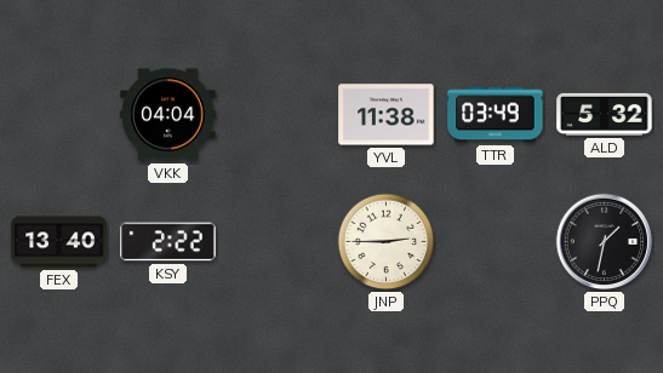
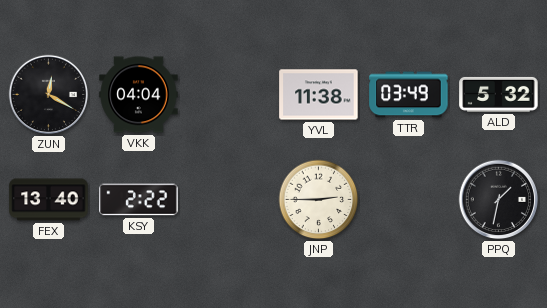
ZUN: none -> 12:20 (49, 95)
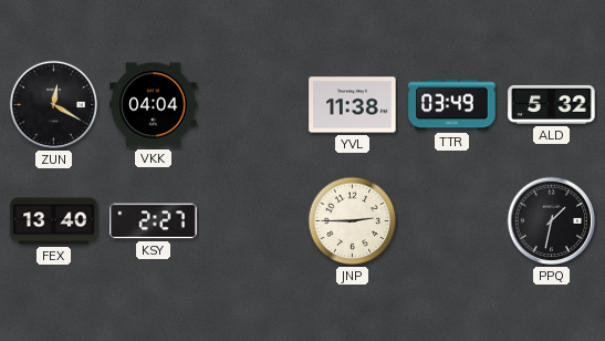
KSY: 2:22 -> 2:27 (154, 221)
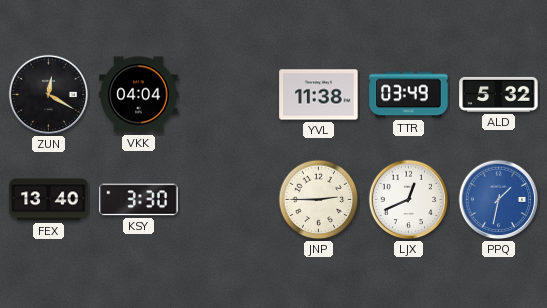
KSY: 2:27 -> 3:30 (139, 200)
LJX: none -> 12:41 (409, 200)
PPQ dial: black -> blue (499, 200)
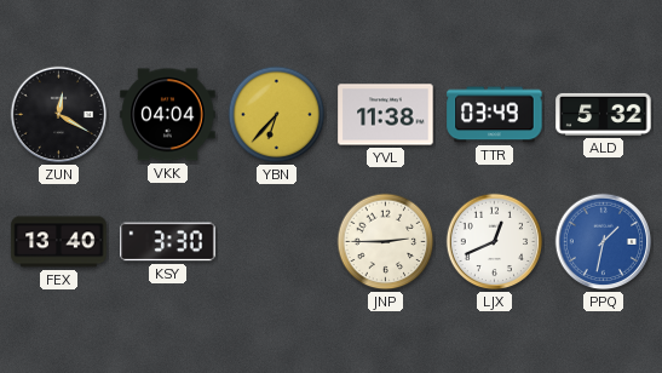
YBN: none -> 6:37 (277, 115)
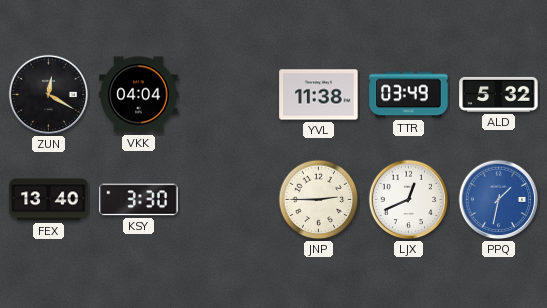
YBN: 6:37 -> none (277, 115)
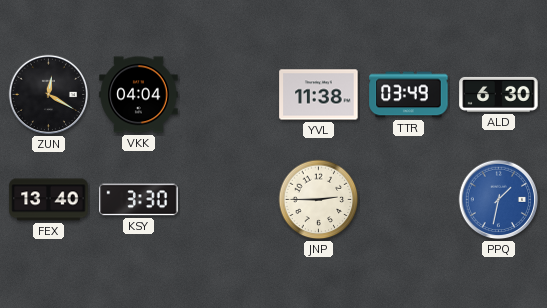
ALD: 5:32 -> 6:30 (499, 94)
LJX: 12:41 -> none (409, 200)
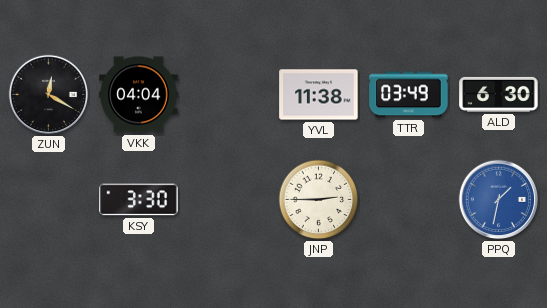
FEX: 13:40 -> none (49, 200)
